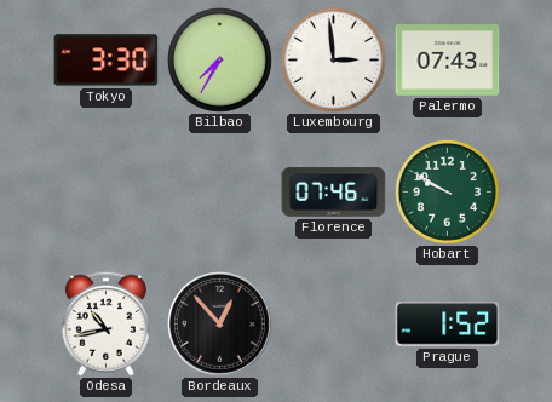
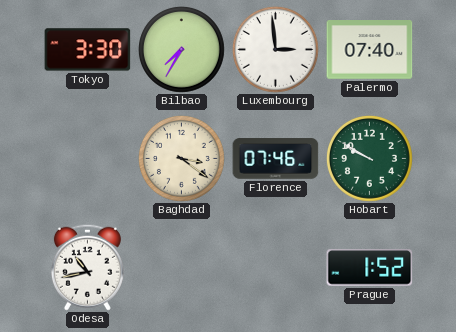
Palermo: 07:43 -> 07:40 (370, 50)
Baghdad: none -> 3:21 (181, 158)
Bordeaux: 12:53 -> none (220, 325)
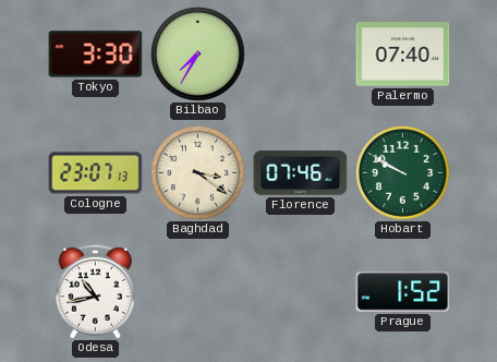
Luxembourg: 2:59 -> none (275, 49)
Cologne: none -> 23:07 (96, 173)
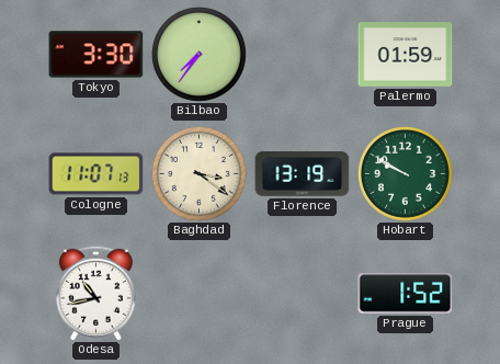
Bilbao: 7:35 -> 7:36 (198, 54)
Palermo: 07:40 -> 01:59 (406, 55)
Cologne: 23:07 -> 11:07 (96, 174)
Florence: 07:46 -> 13:19 (303, 174)
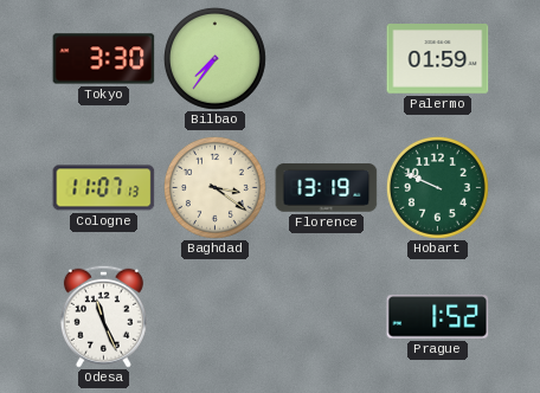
Hobart: 9:50 -> 9:49 (437, 187)
Odesa: 10:43 -> 11:26 (103, 316)
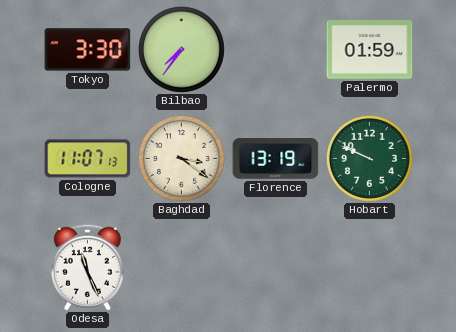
Prague: 1:52 -> none (438, 317)
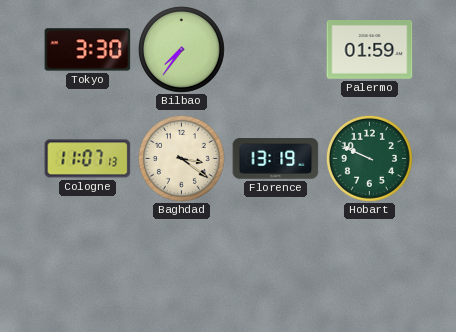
Odesa: 11:26 -> none (87, 267)
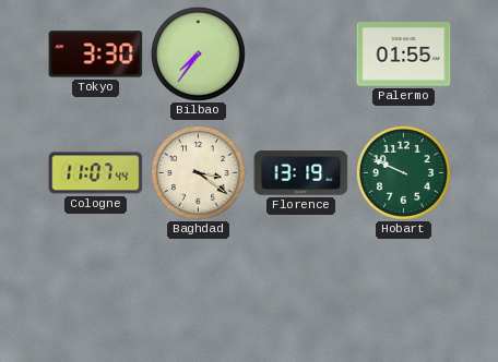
Palermo: 01:59 -> 01:55 (404, 55)
Cologne: 11:07:13 -> 11:07:44 (96, 173)
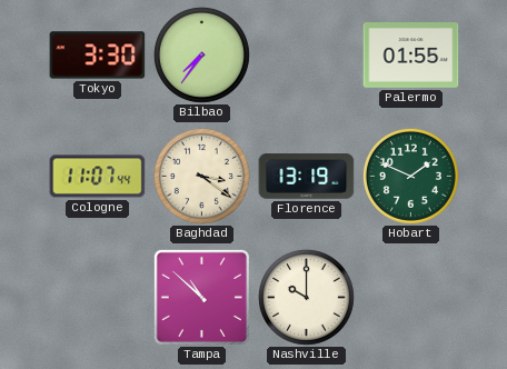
Hobart: 9:49 -> 1:49 (410, 176)
Tampa: none -> 10:52 (201, 297)
Nashville: none -> 10:00 (306, 297)
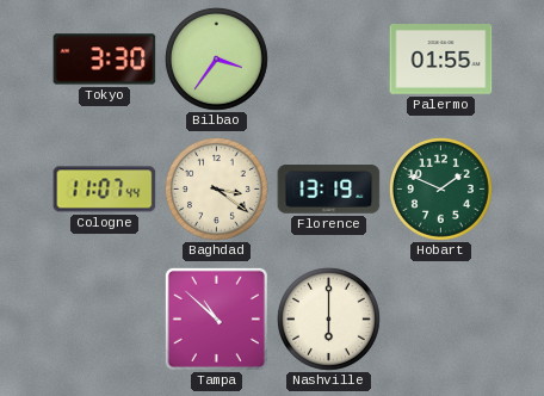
Bilbao: 7:36 -> 3:36 (216, 58)
Nashville: 10:00 -> 6:00 (328, 318)
